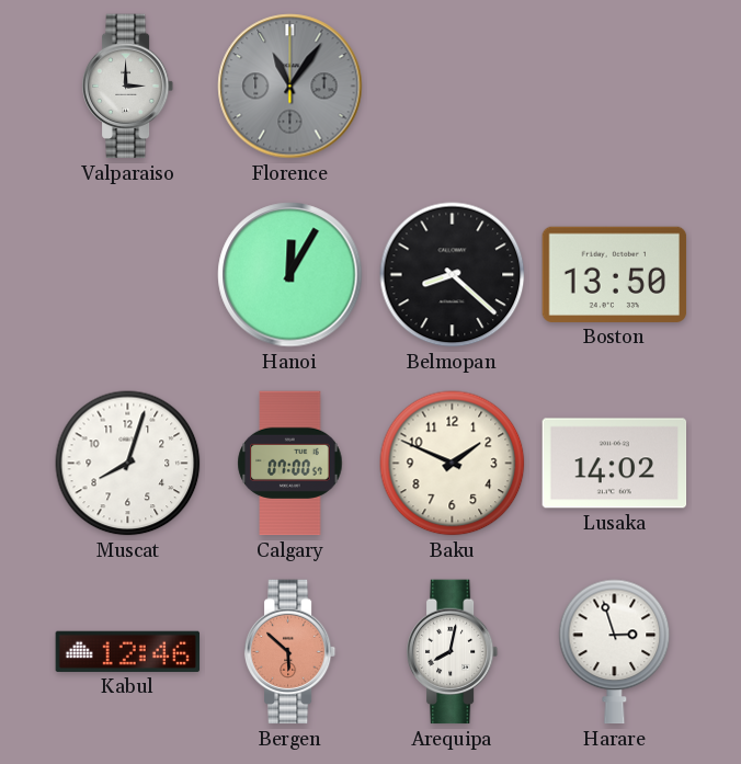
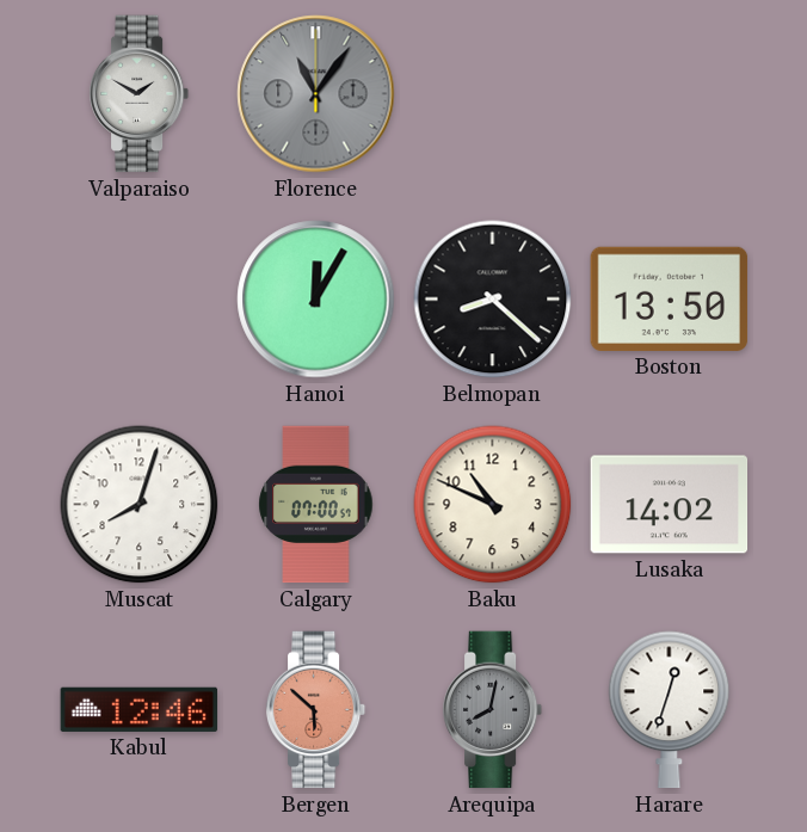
Valparaiso: 3:00 -> 1:50 (140, 94)
Baku: 1:49 -> 10:49 (493, 505)
Arequipa dial: white -> grey (493, 710)
Harare: 2:57 -> 12:33 (670, 710)
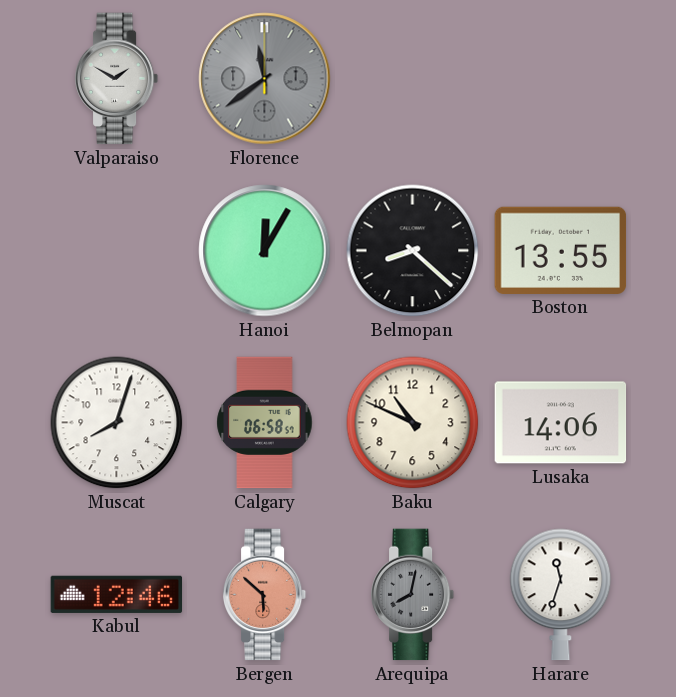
Florence: 11:06 -> 11:39 (265, 79)
Boston: 13:50 -> 13:55 (561, 250)
Calgary: 07:00 -> 06:58 (265, 423)
Lusaka: 14:02 -> 14:06 (561, 423)
Harare: 12:33 -> 11:33 (561, 595)
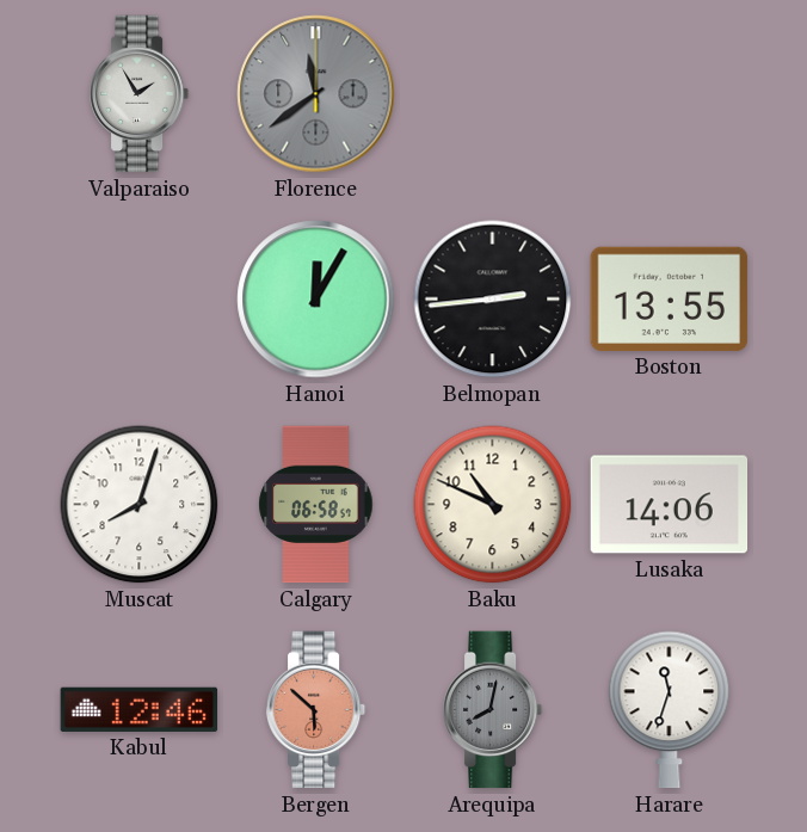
Valparaiso: 1:50 -> 1:55 (140, 94)
Belmopan: 8:22 -> 2:44 (493, 300)
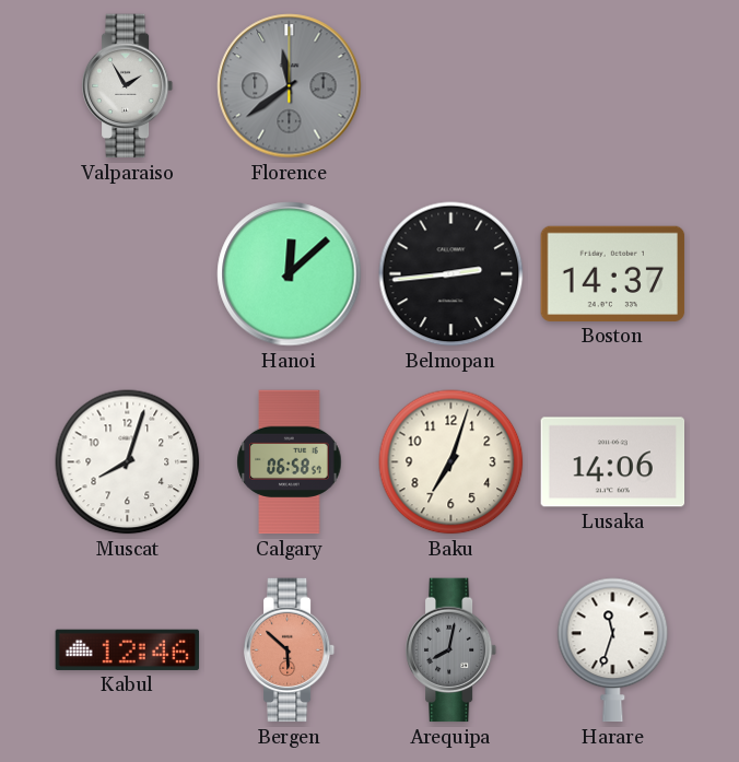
Hanoi: 12:05 -> 12:08 (290, 274)
Boston: 13:55 -> 14:37 (613, 273)
Baku: 10:49 -> 7:03 (451, 462)
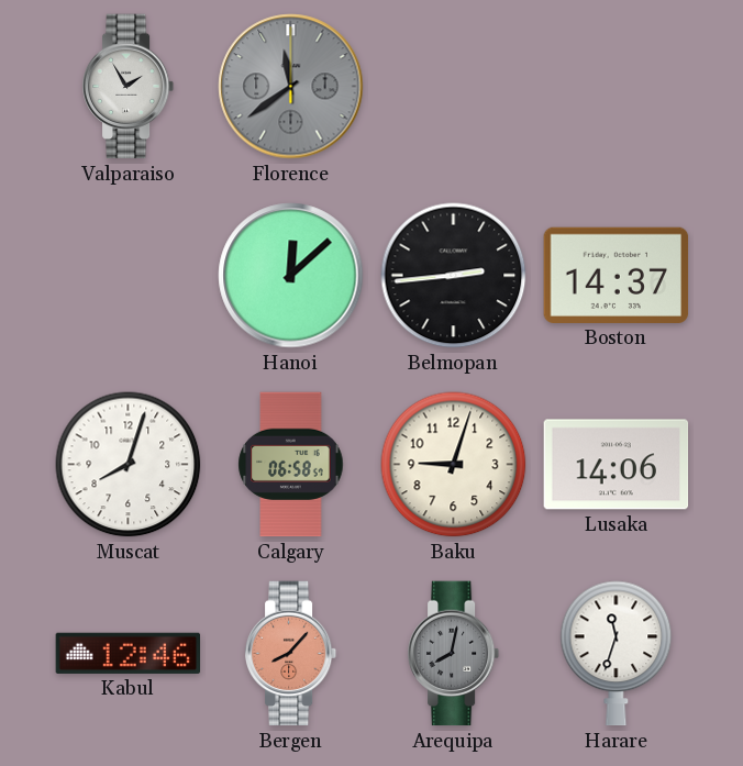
Baku: 7:03 -> 9:03 (454, 465)
Bergen: 5:52 -> 8:07 (291, 654)
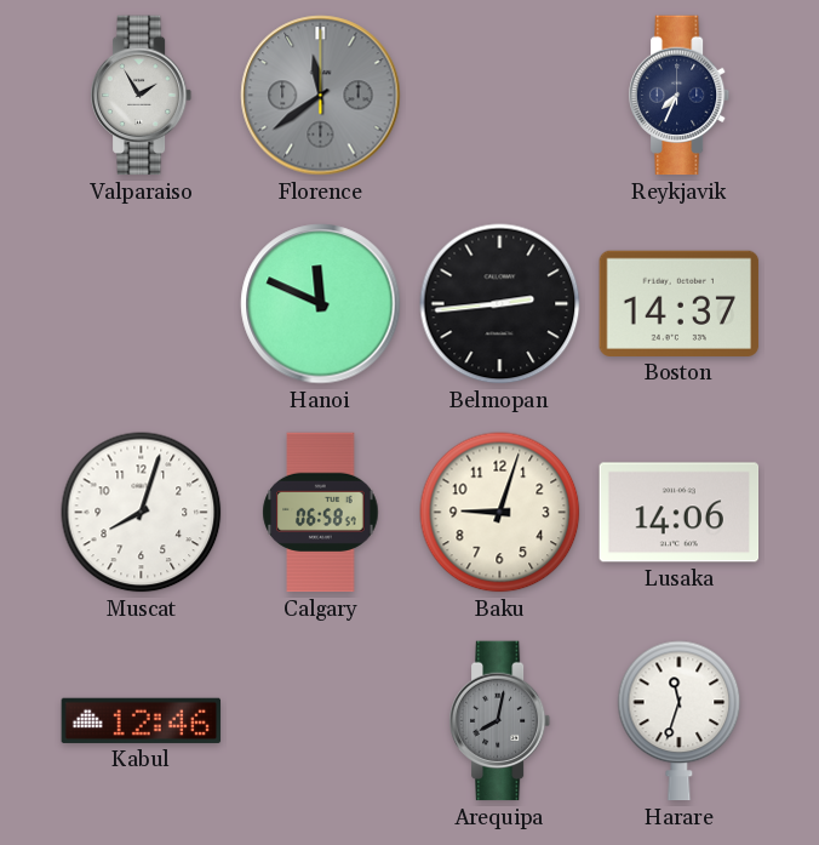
Reykjavik: none -> 7:34 (680, 96)
Hanoi: 12:08 -> 11:49 (321, 304)
Bergen: 8:07 -> none (291, 654)
